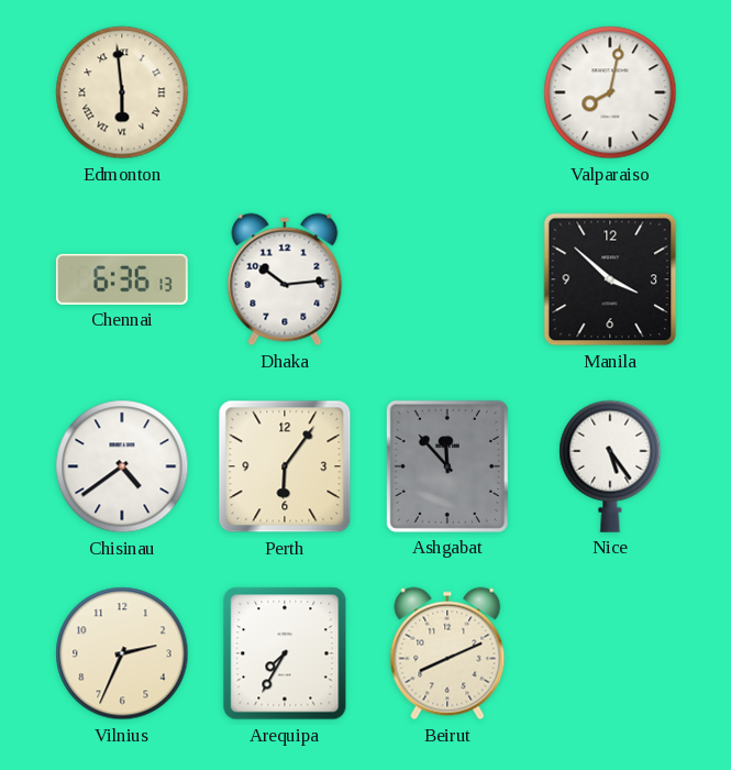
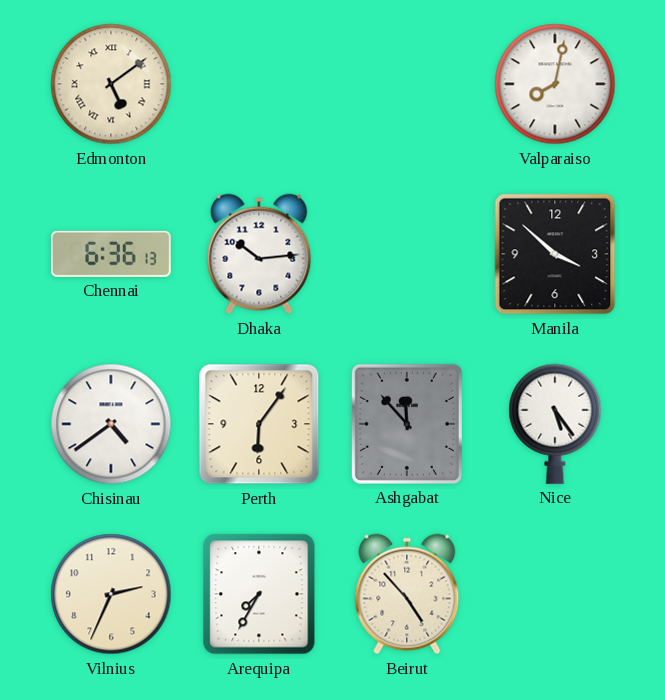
Edmonton: 5:59 -> 5:09 (111, 84)
Beirut: 8:11 -> 4:53 (407, 594)
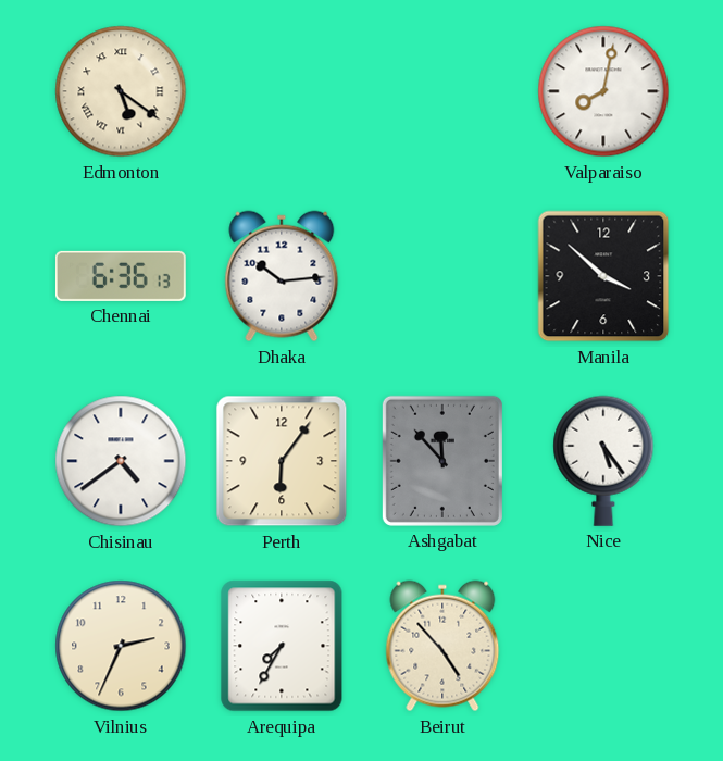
Edmonton: 5:09 -> 5:21 (121, 91)
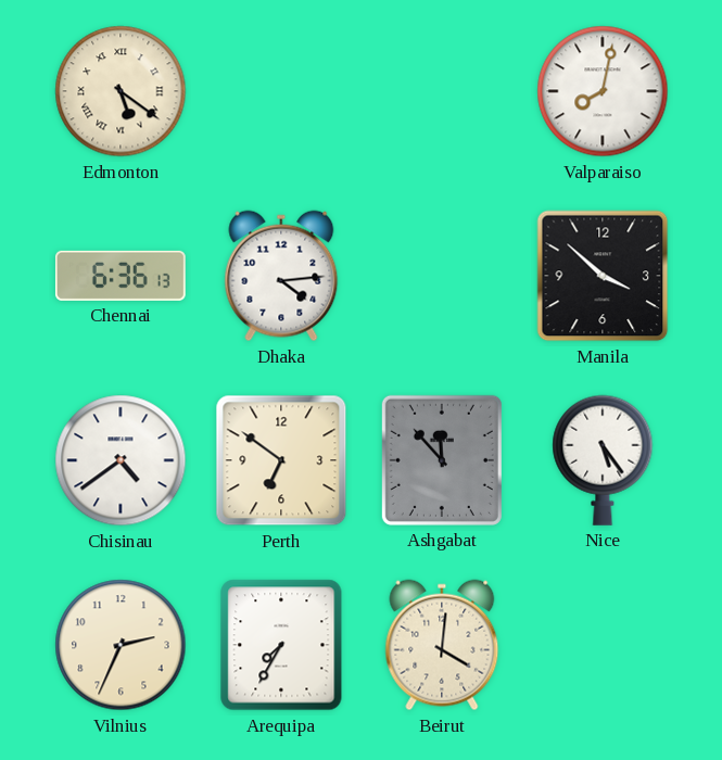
Dhaka: 10:14 -> 4:14 (281, 276)
Perth: 6:06 -> 6:51 (281, 460)
Beirut: 4:53 -> 4:01 (442, 645)
